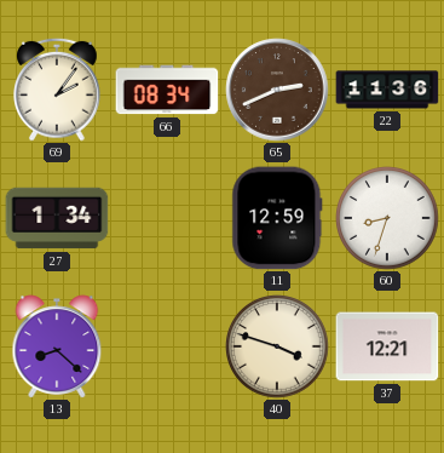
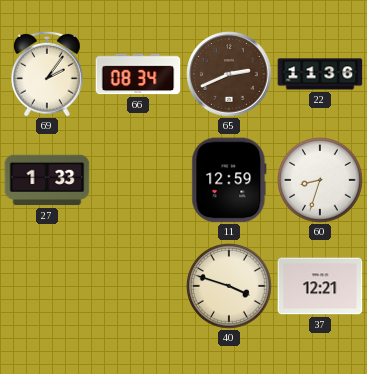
27: 1:34 -> 1:33 (47, 180)
13: 8:22 -> none (57, 346)
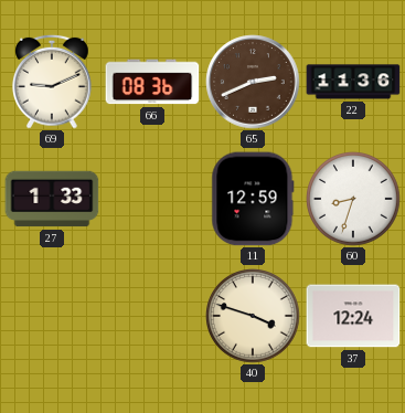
69: 2:06 -> 9:11 (53, 82)
66: 08:34 -> 08:36 (152, 82)
37: 12:21 -> 12:24 (353, 316)
